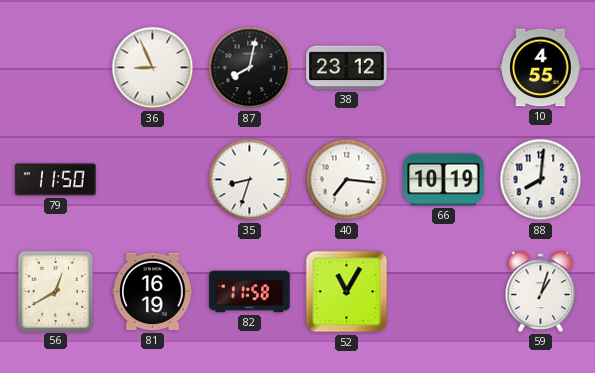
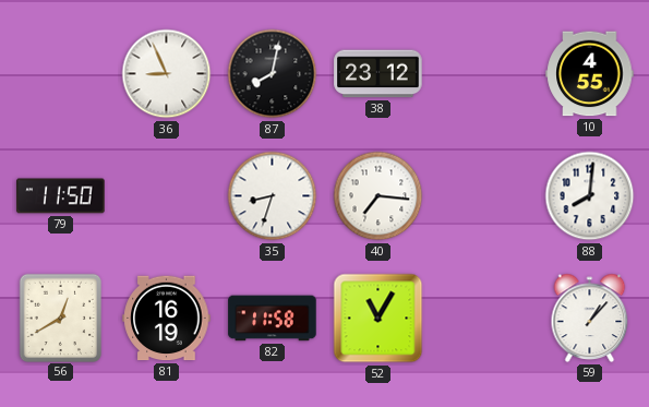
66: 10:19 -> none (444, 180)
59: 1:03 -> 1:07 (590, 318)
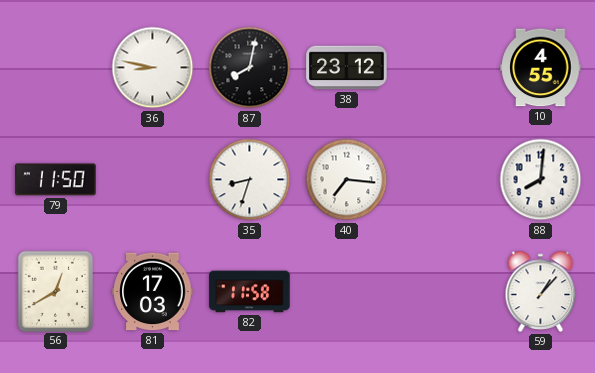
36: 8:56 -> 8:47 (153, 68)
81: 16:19 -> 17:03 (153, 292)
52: 11:05 -> none (378, 319)
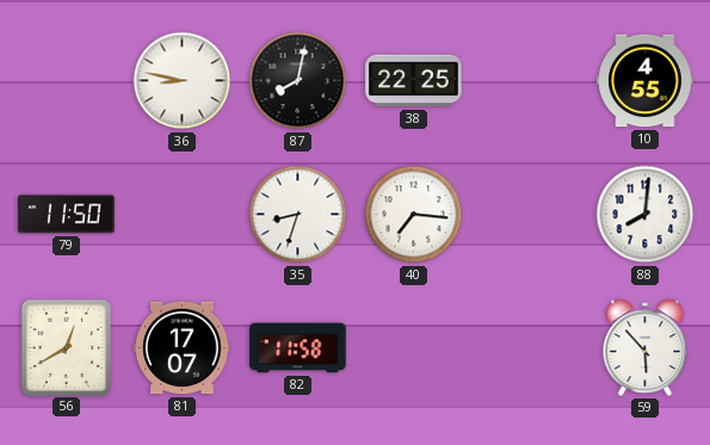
38: 23:12 -> 22:25 (414, 81)
81: 17:03 -> 17:07 (183, 348)
59: 1:07 -> 5:53 (646, 347)
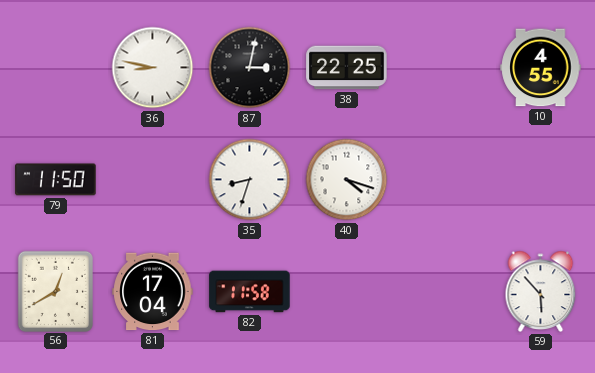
87: 8:02 -> 3:02 (250, 68)
40: 7:16 -> 4:18 (347, 180)
88: 8:01 -> none (646, 215)
81: 17:07 -> 17:04 (153, 292)
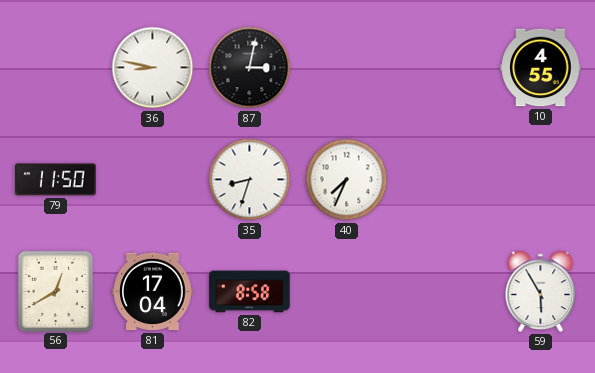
38: 22:25 -> none (347, 68)
40: 4:18 -> 7:34 (347, 180)
82: 11:58 -> 8:58 (250, 292)
59: 5:53 -> 5:55 (541, 291)
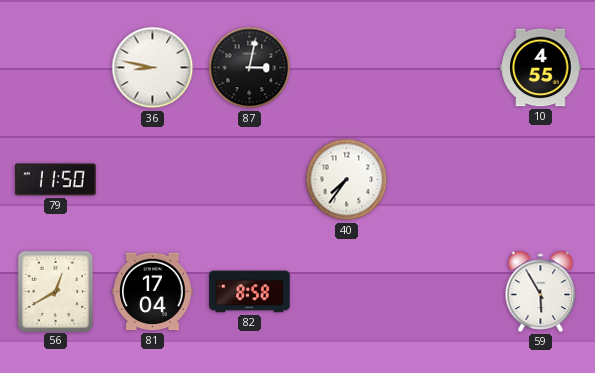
35: 8:33 -> none (250, 180)
40: 7:34 -> 7:36 (347, 180)
